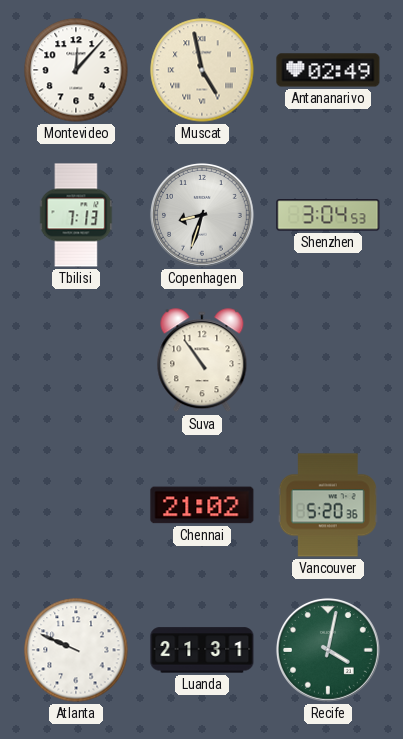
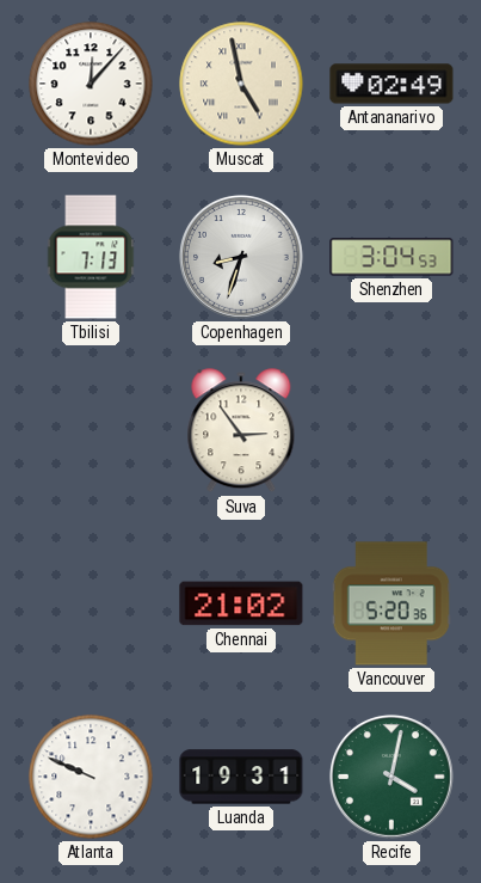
Suva: 10:54 -> 2:54 (241, 431)
Luanda: 21:31 -> 19:31 (241, 777)
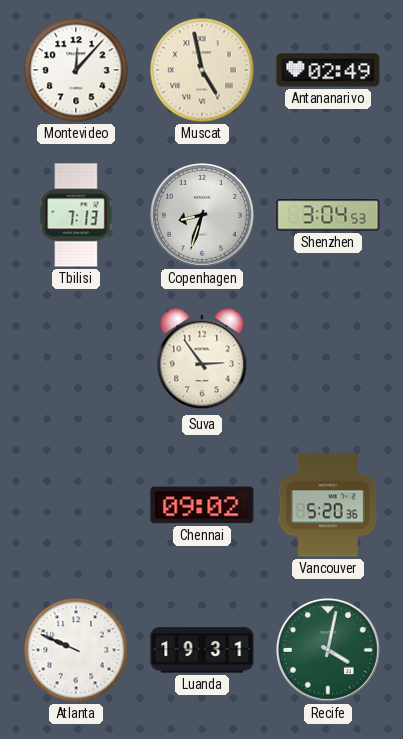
Chennai: 21:02 -> 09:02 (202, 505)
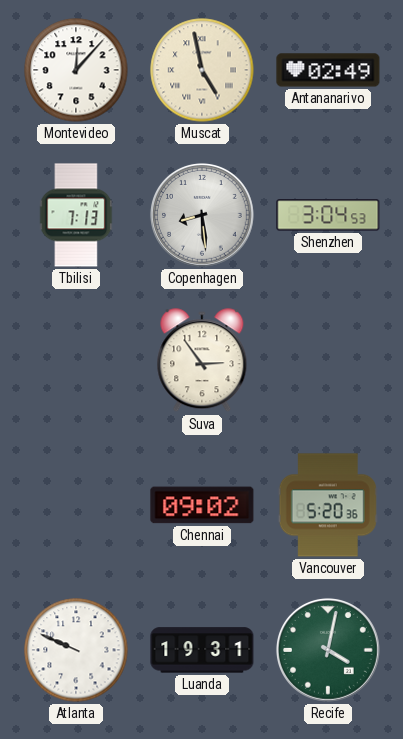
Copenhagen: 8:33 -> 8:29 (202, 215)
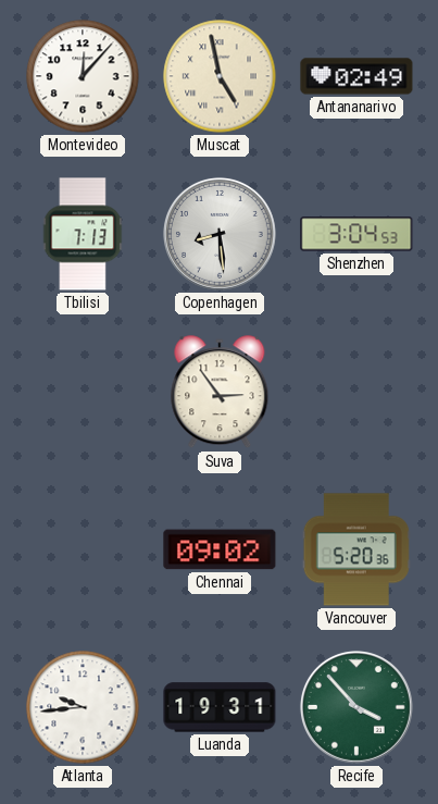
Atlanta: 9:49 -> 9:44 (83, 707)
Recife: 4:02 -> 3:53 (356, 707)
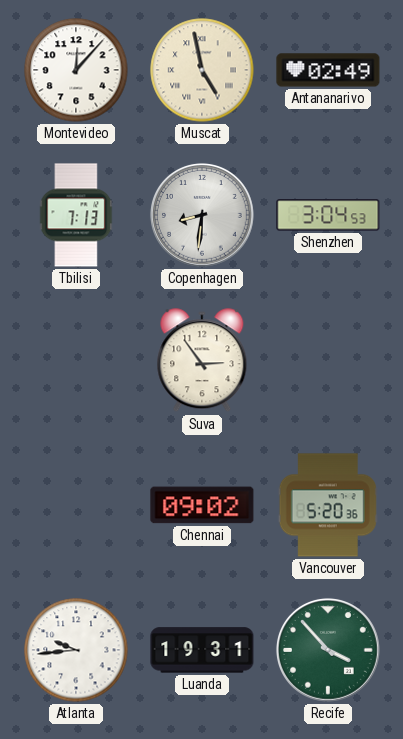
Copenhagen: 8:29 -> 8:31 (202, 215)
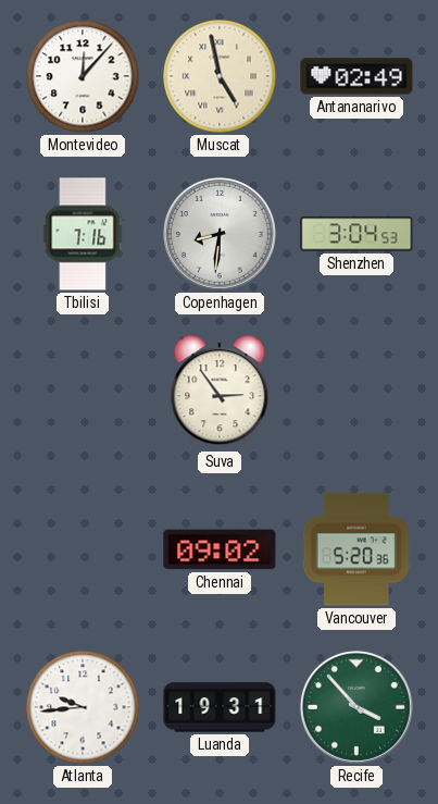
Tbilisi: 7:13 -> 7:16 (83, 234)
